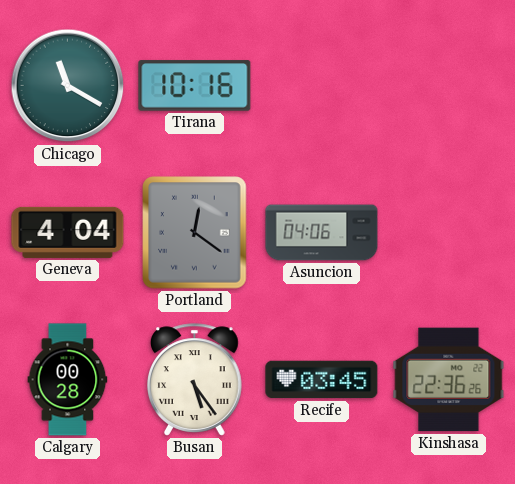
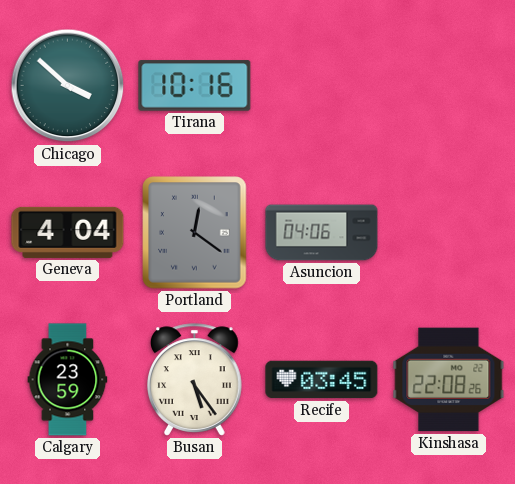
Chicago: 11:20 -> 3:52 (68, 86)
Calgary: 00:28 -> 23:59 (68, 380)
Kinshasa: 22:36 -> 22:08 (449, 380)
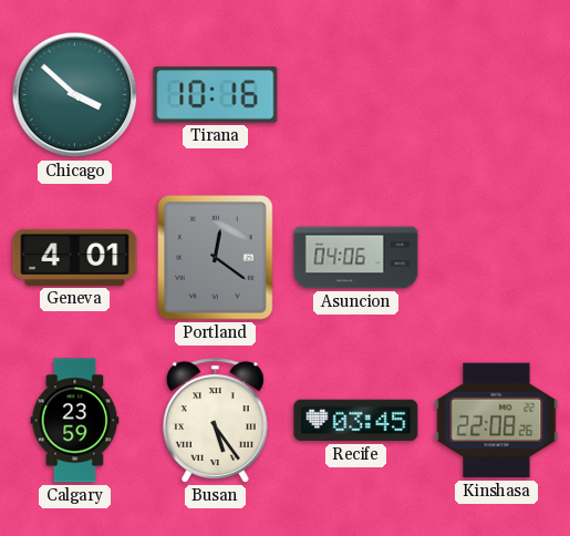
Geneva: 4:04 -> 4:01 (75, 257)
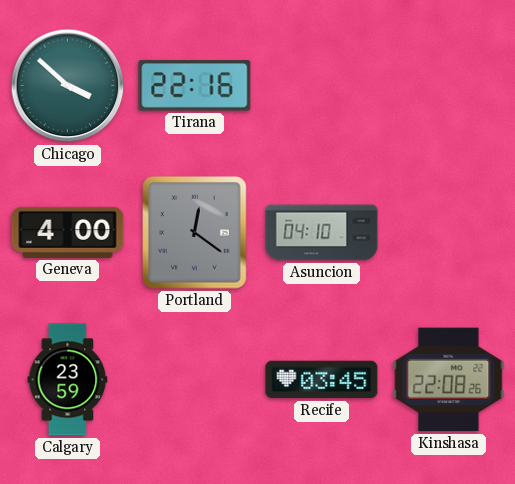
Tirana: 10:16 -> 22:16 (195, 86)
Geneva: 4:01 -> 4:00 (68, 232)
Asuncion: 04:06 -> 04:10 (322, 233)
Busan: 5:24 -> none (216, 421)
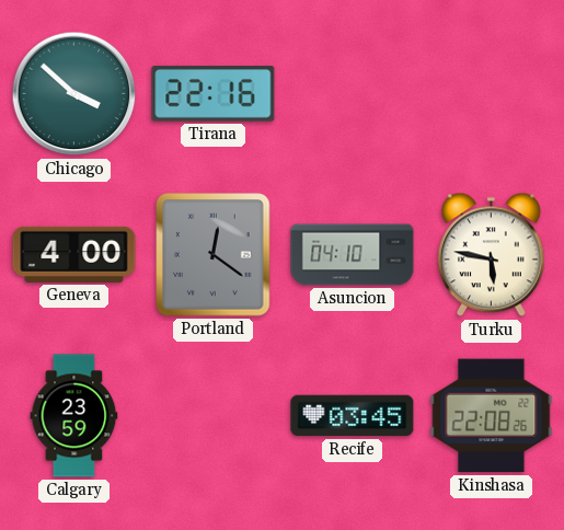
Turku: none -> 5:47 (492, 255)
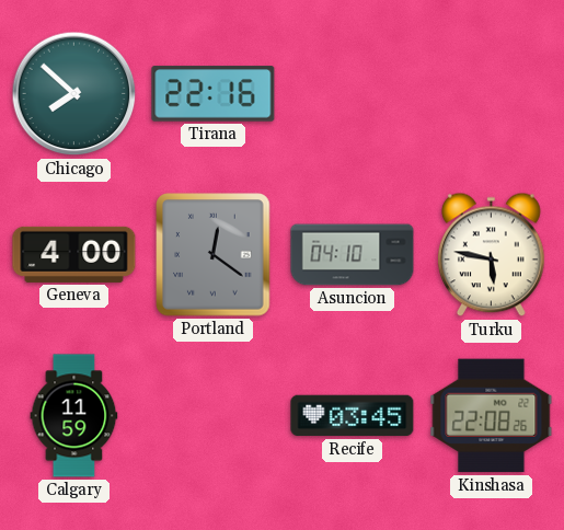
Chicago: 3:52 -> 7:52 (74, 94)
Calgary: 23:59 -> 11:59 (74, 416)
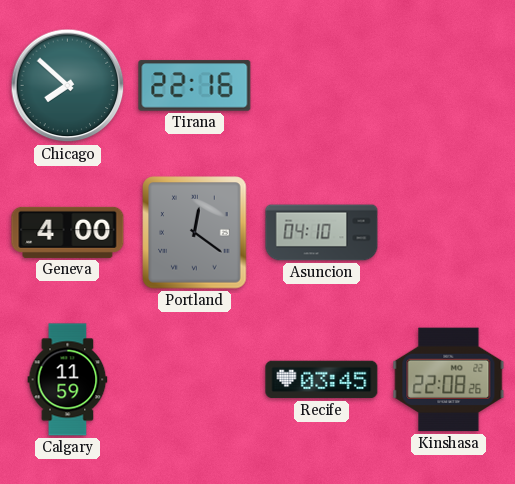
Turku: 5:47 -> none (492, 255)
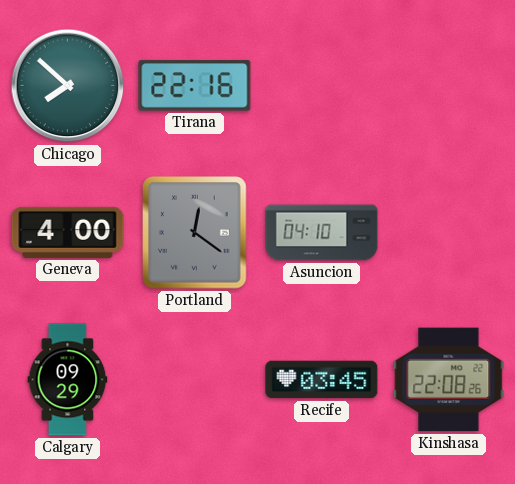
Calgary: 11:59 -> 09:29 (68, 380)
